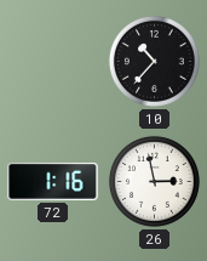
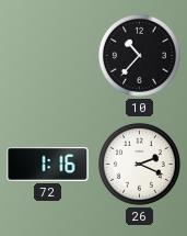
26: 2:58 -> 2:19 (139, 164)
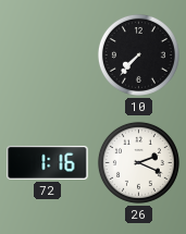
10: 10:37 -> 7:37 (138, 54)
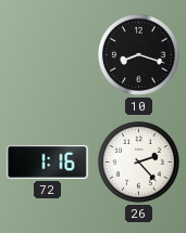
10: 7:37 -> 8:18 (138, 54)
26: 2:19 -> 2:23 (138, 161)
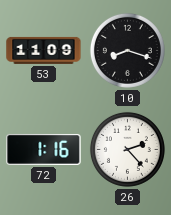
53: none -> 11:09 (44, 50)
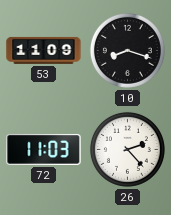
72: 1:16 -> 11:03 (44, 149)
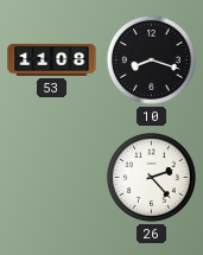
53: 11:09 -> 11:08 (52, 59)
72: 11:03 -> none (44, 149)
